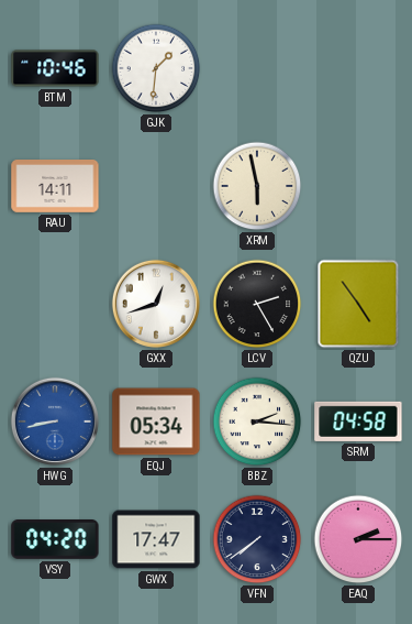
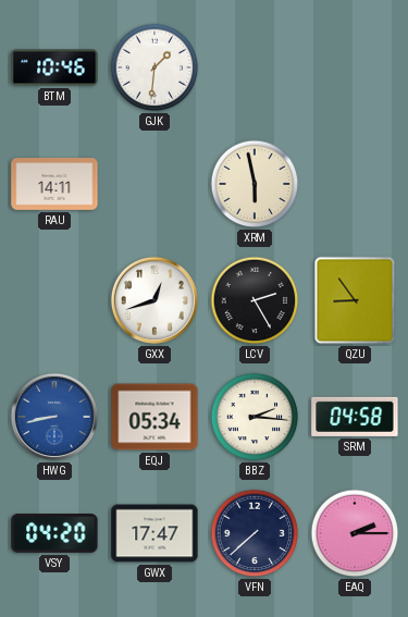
QZU: 4:54 -> 8:54 (355, 300)
VFN: 7:39 -> 7:38 (255, 533)
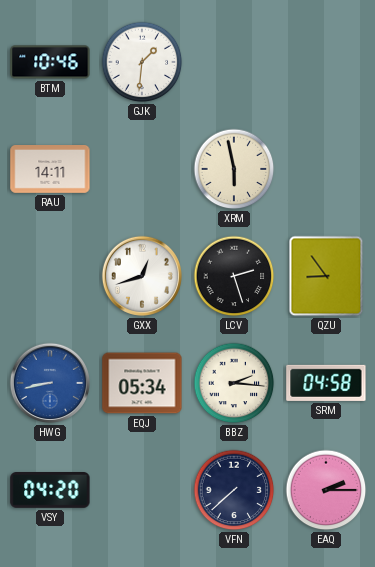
LCV: 2:25 -> 2:27 (234, 276)
GWX: 17:47 -> none (154, 533)
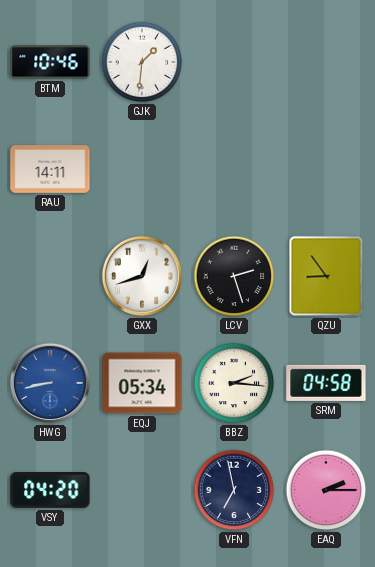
XRM: 5:58 -> none (234, 169)
VFN: 7:38 -> 6:58 (234, 490)
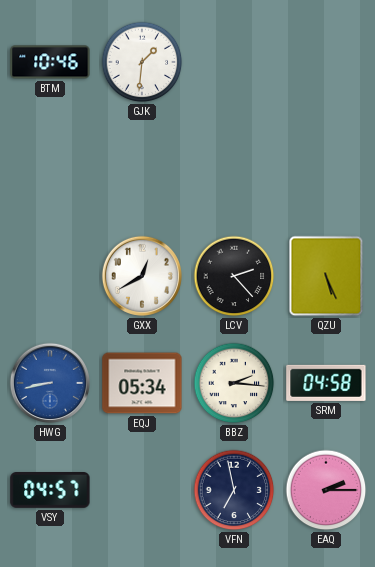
RAU: 14:11 -> none (50, 170)
GXX: 12:42 -> 12:40 (142, 276)
LCV: 2:27 -> 2:23 (234, 276)
QZU: 8:54 -> 5:26 (326, 276)
VSY: 04:20 -> 04:57 (50, 491)
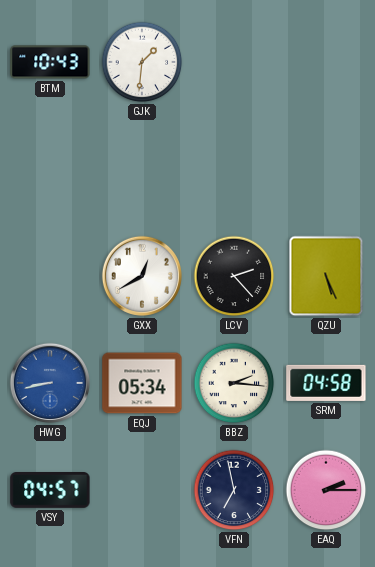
BTM: 10:46 -> 10:43 (50, 62)
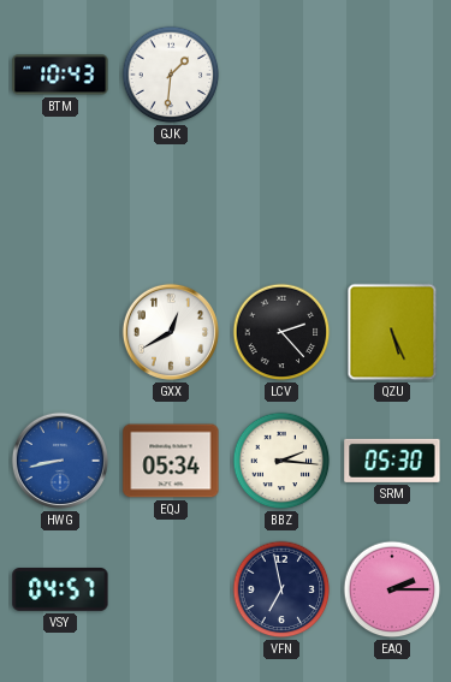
SRM: 04:58 -> 05:30 (392, 461)
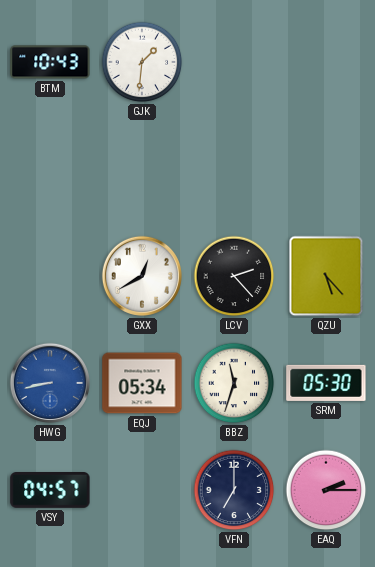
QZU: 5:26 -> 5:23 (326, 276)
BBZ: 2:16 -> 11:33 (234, 383)
VFN: 6:58 -> 7:00 (234, 490)
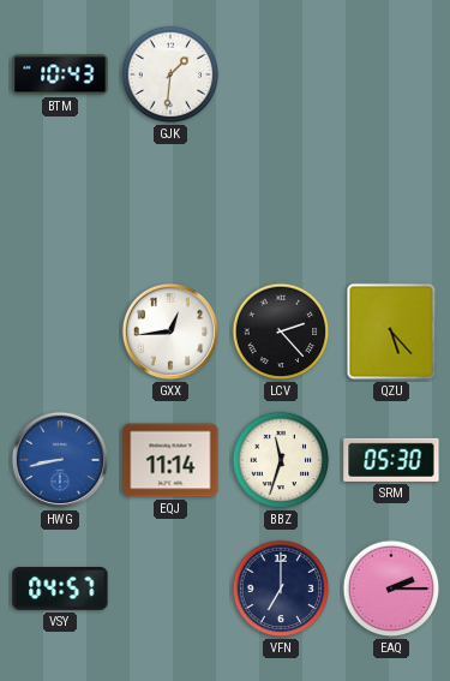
GXX: 12:40 -> 12:44 (170, 331)
EQJ: 05:34 -> 11:14 (170, 460)
